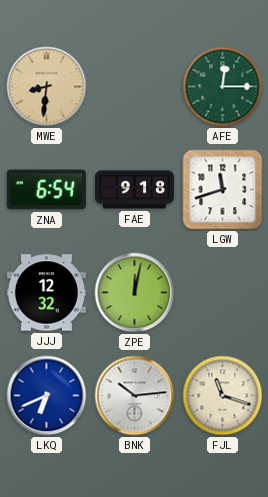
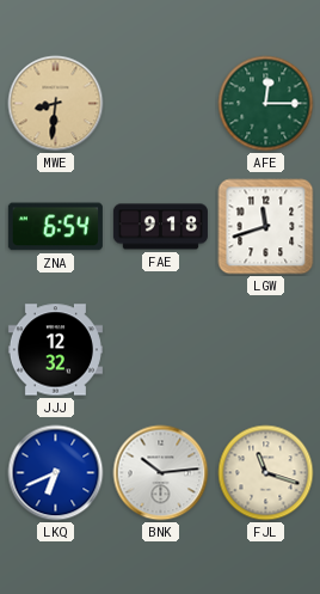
ZPE: 12:02 -> none (135, 293)
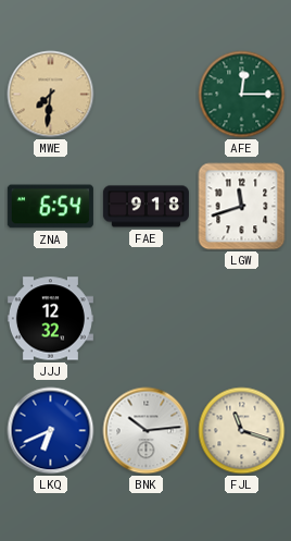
MWE: 8:31 -> 7:31 (51, 95)
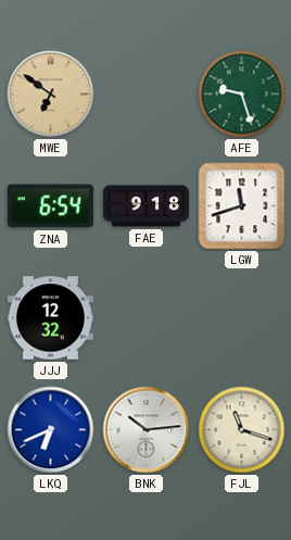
MWE: 7:31 -> 6:51 (51, 95)
AFE: 12:15 -> 9:27 (242, 95)
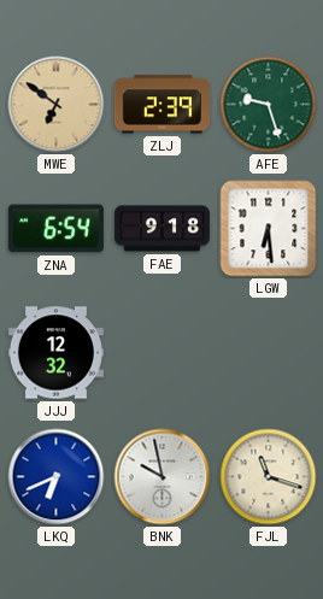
ZLJ: none -> 2:39 (161, 105)
LGW: 11:42 -> 6:29 (269, 229)
BNK: 10:14 -> 9:58 (163, 477)
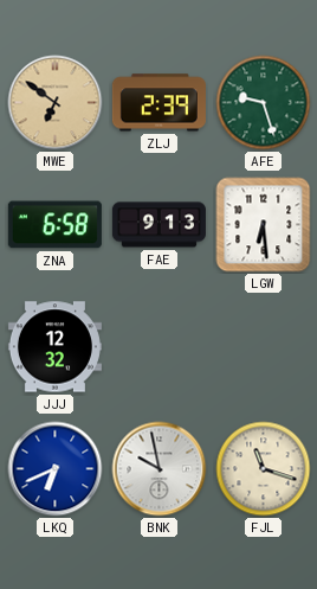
ZNA: 6:54 -> 6:58 (54, 225)
FAE: 9:18 -> 9:13 (158, 225)
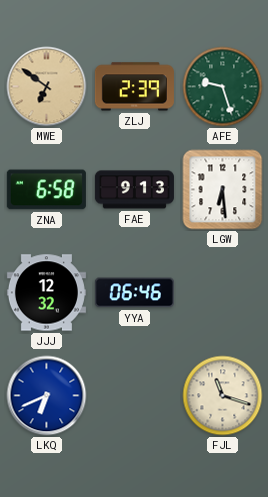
YYA: none -> 06:46 (134, 293)
BNK: 9:58 -> none (160, 469)
